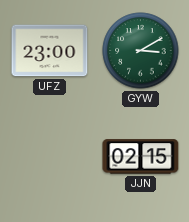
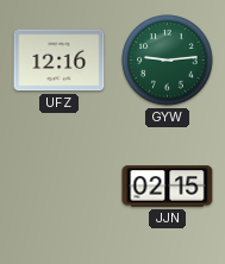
UFZ: 23:00 -> 12:16 (60, 61)
GYW: 3:10 -> 9:14 (168, 61)
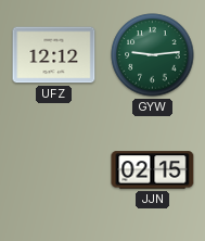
UFZ: 12:16 -> 12:12 (54, 55)
